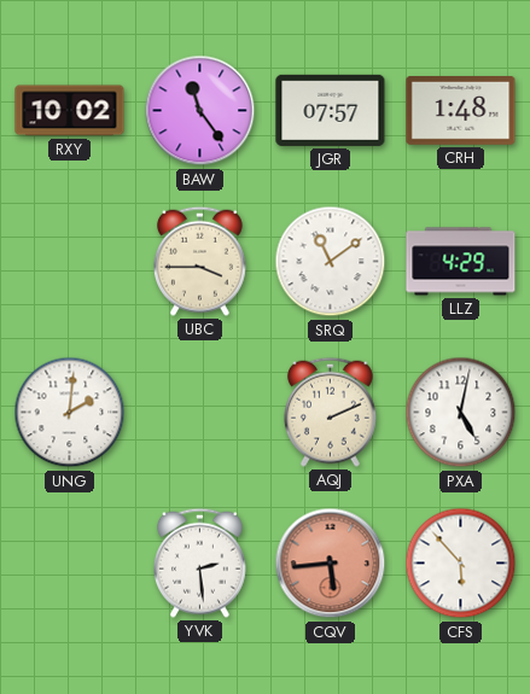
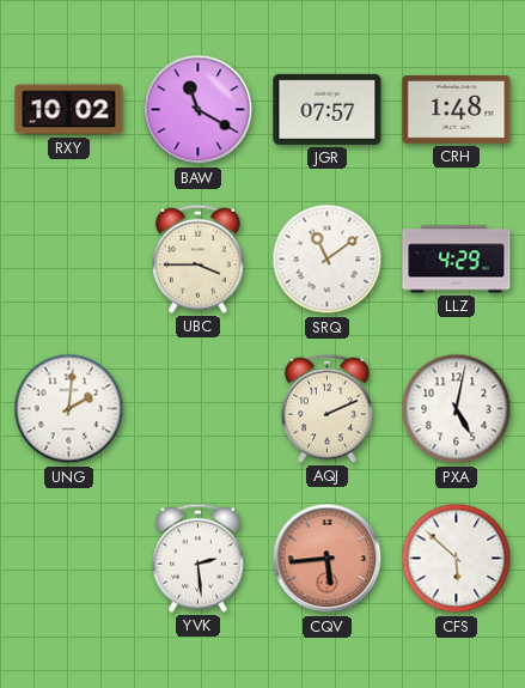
BAW: 11:24 -> 11:20 (199, 110)
CFS: 5:53 -> 5:52 (457, 559)
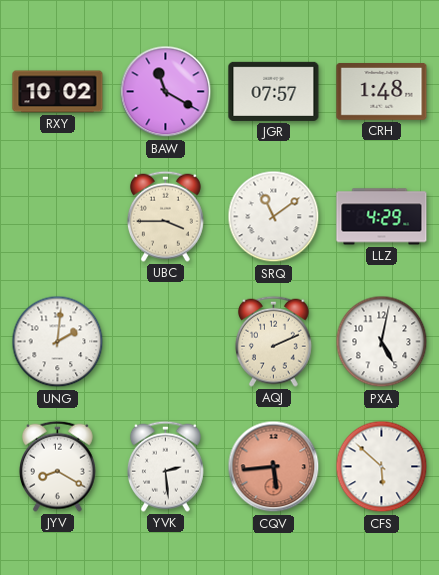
JYV: none -> 8:20 (57, 466)
